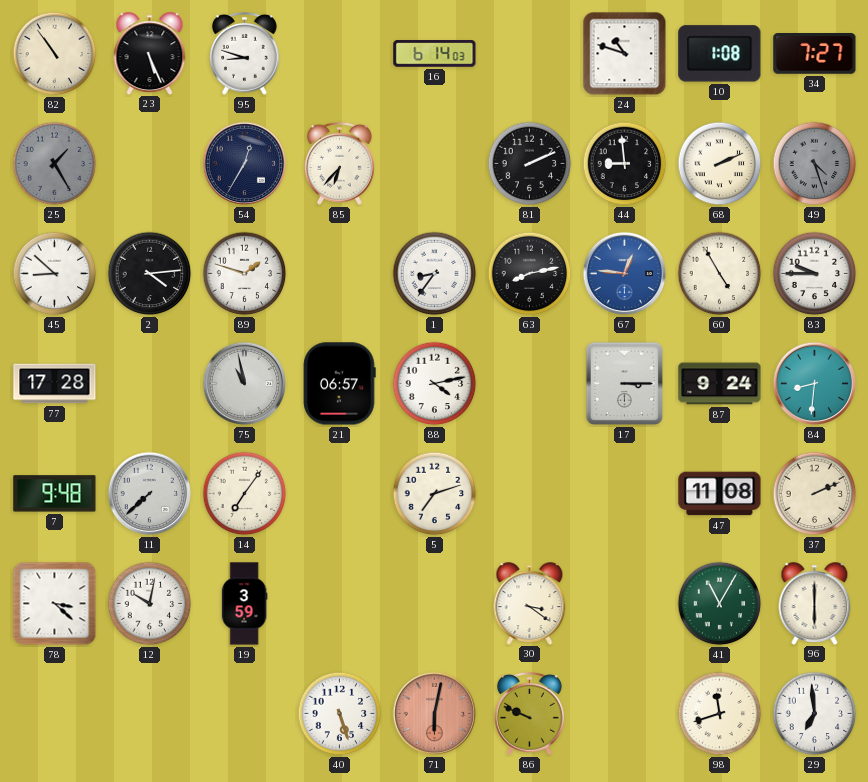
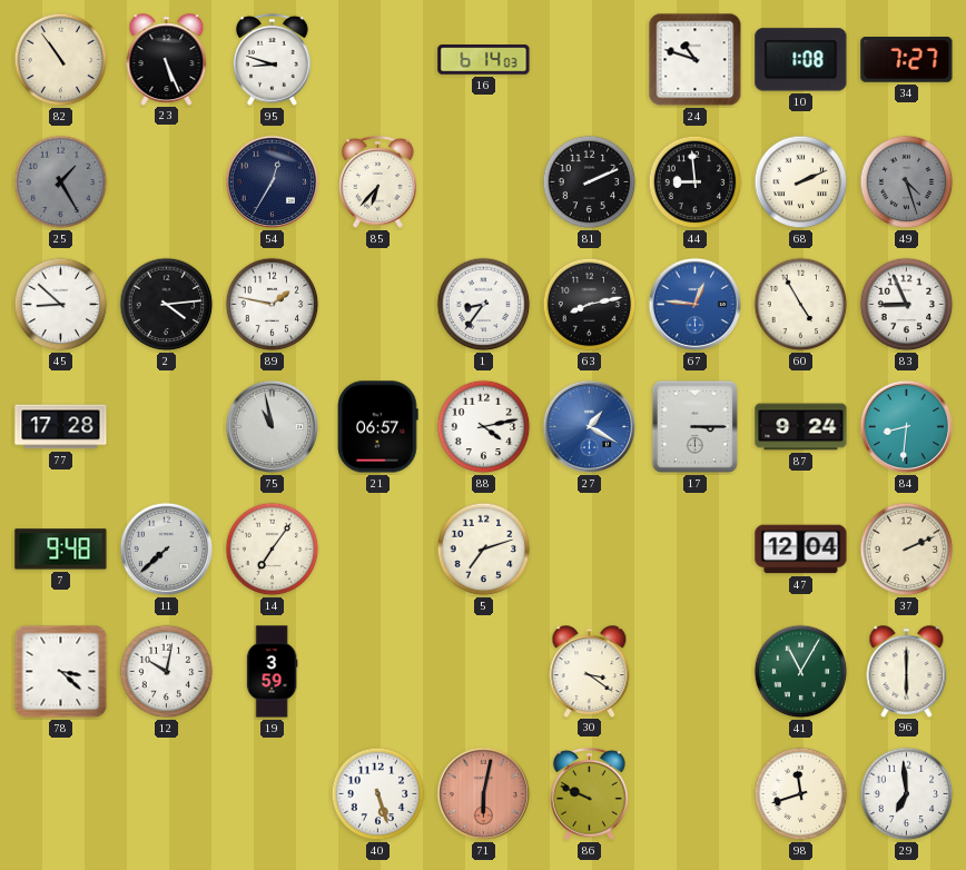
89: 1:48 -> 1:47 (273, 305)
83: 9:45 -> 8:56 (907, 305)
27: none -> 1:20 (590, 427)
47: 11:08 -> 12:04 (801, 550)
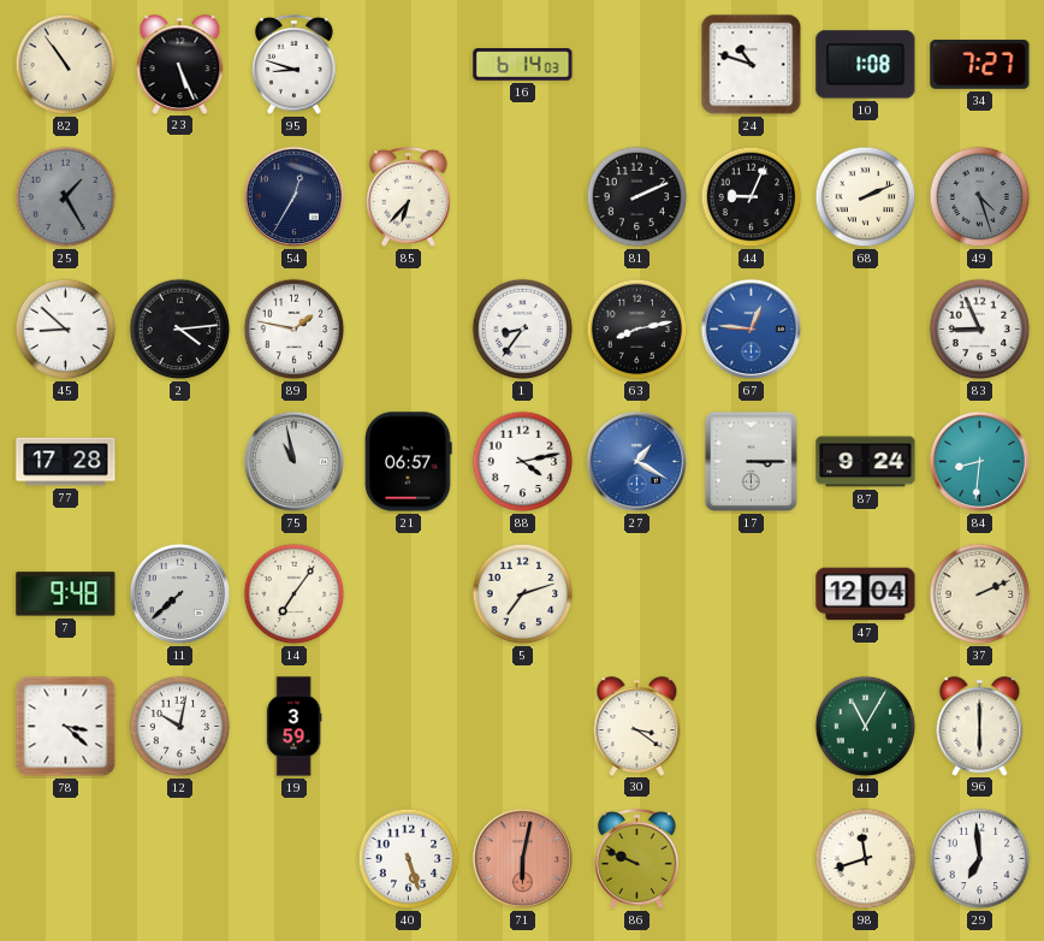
44: 8:59 -> 9:04 (752, 197)
60: 4:55 -> none (801, 305)
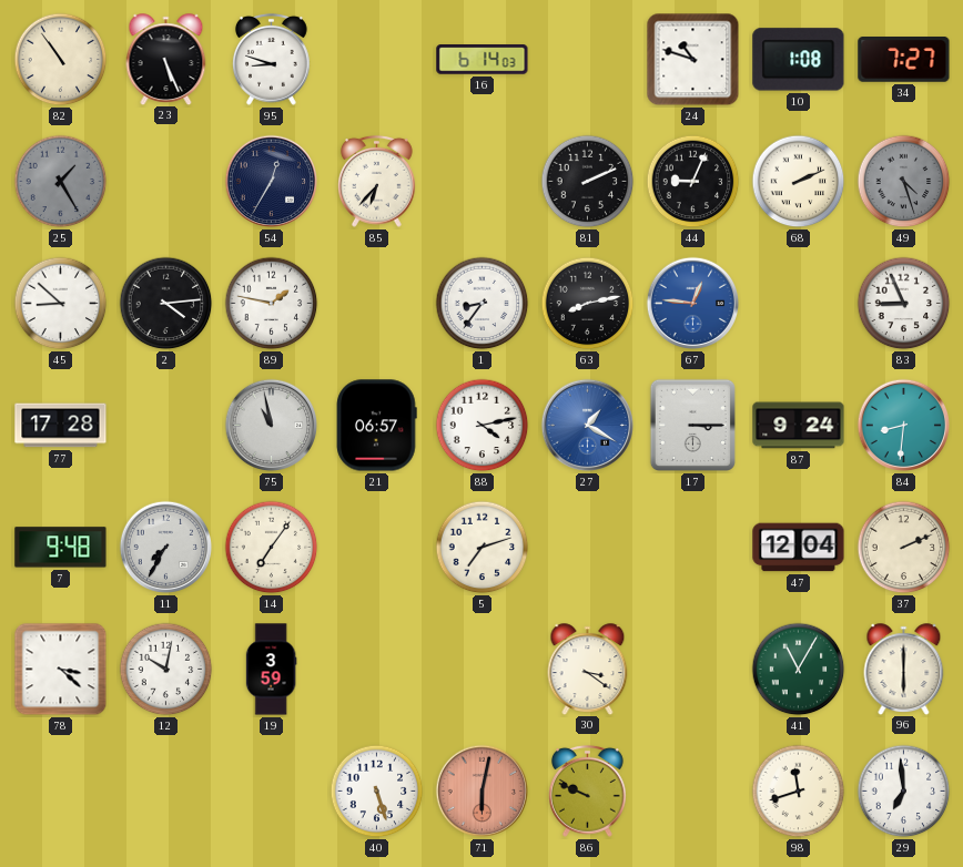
11: 7:38 -> 7:35 (166, 548)
